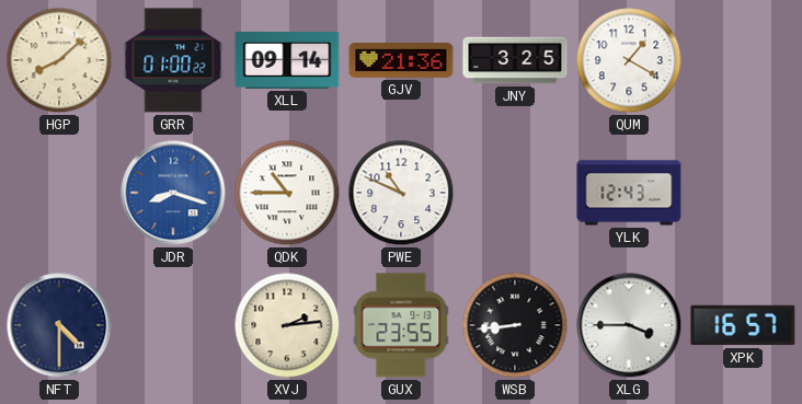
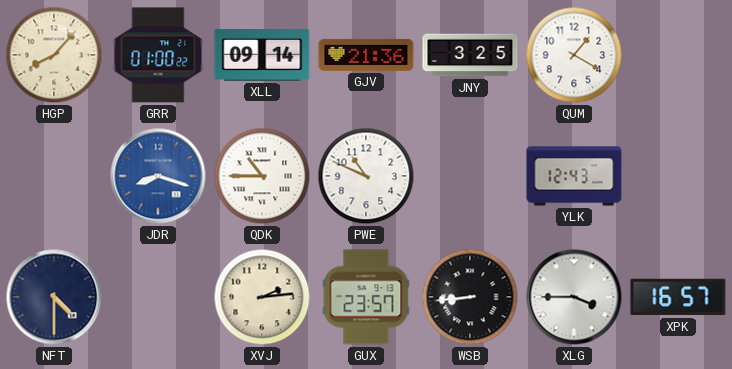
HGP: 8:08 -> 8:07 (54, 55)
GUX: 23:55 -> 23:57 (366, 297)
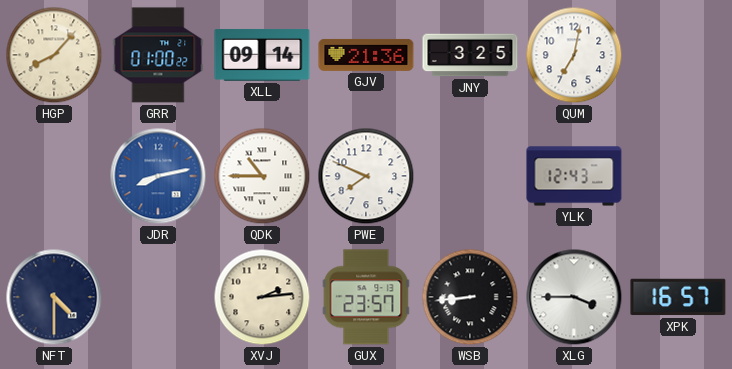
QUM: 1:20 -> 7:02 (574, 55)
JDR: 8:18 -> 8:13 (158, 176)
PWE: 10:49 -> 7:49 (366, 176)
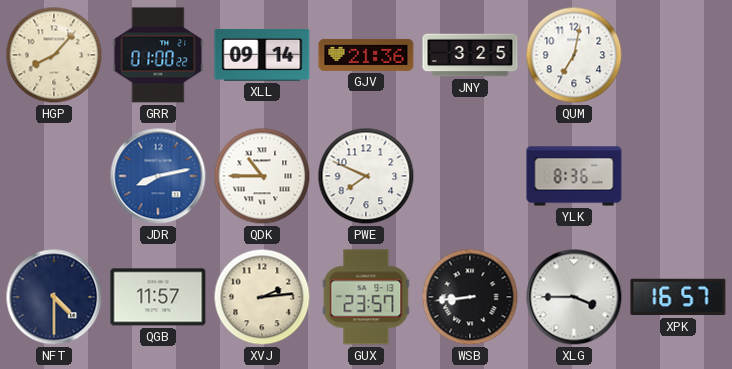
YLK: 12:43 -> 8:36 (574, 176)
QGB: none -> 11:57 (158, 297)
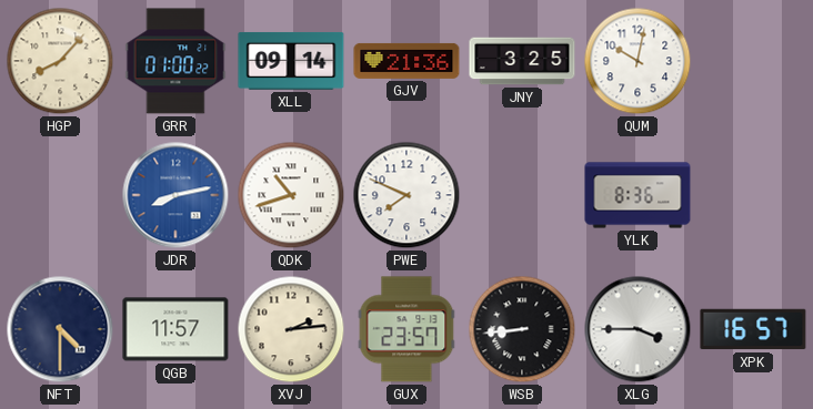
QUM: 7:02 -> 10:02 (638, 61)
QDK: 10:45 -> 10:42 (291, 195)
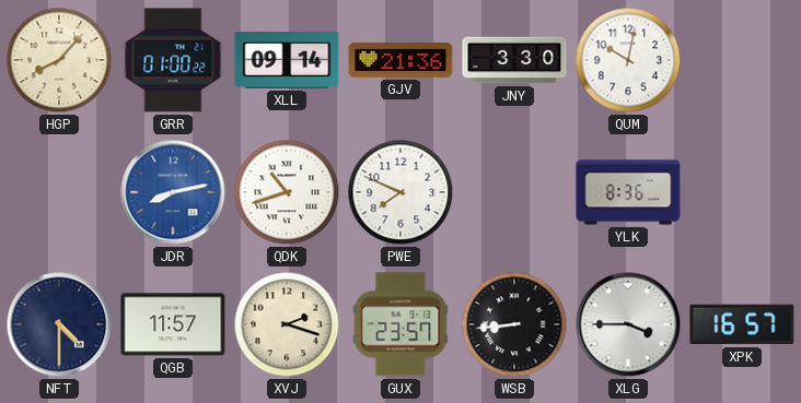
JNY: 3:25 -> 3:30 (514, 60)
XVJ: 2:14 -> 2:18 (287, 324)
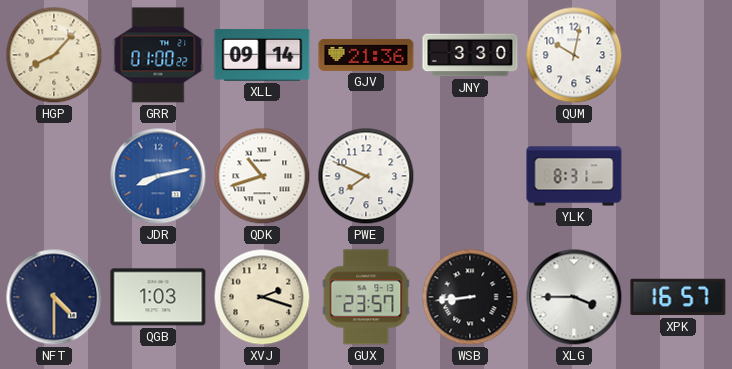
YLK: 8:36 -> 8:31 (574, 176)
QGB: 11:57 -> 1:03 (158, 297)
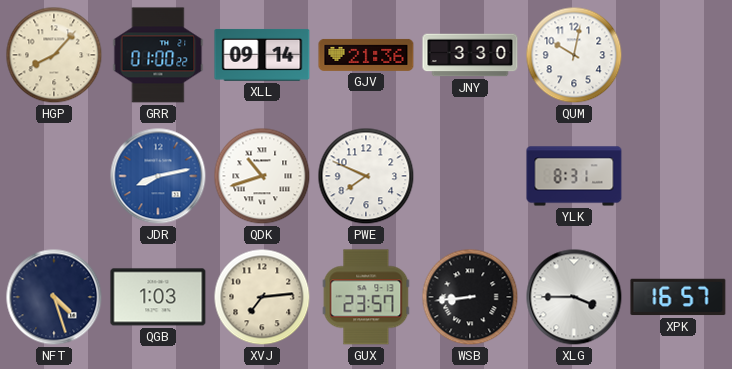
NFT: 4:30 -> 4:27 (54, 297)
XVJ: 2:18 -> 7:14 (262, 297)
